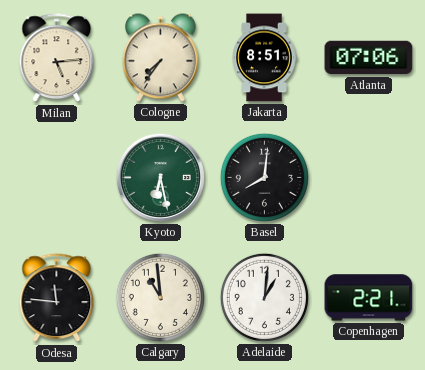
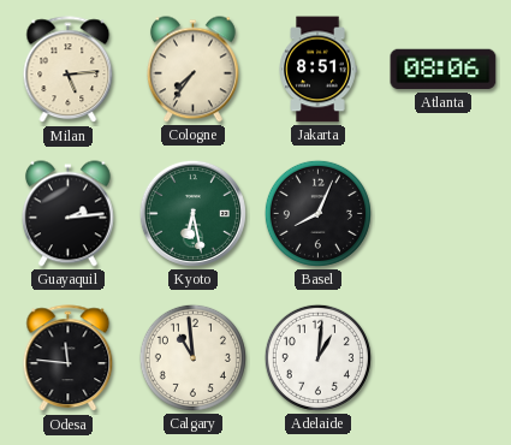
Atlanta: 07:06 -> 08:06 (444, 70)
Guayaquil: none -> 2:14 (67, 214)
Basel: 8:01 -> 8:04 (317, 213)
Copenhagen: 2:21 -> none (369, 298)
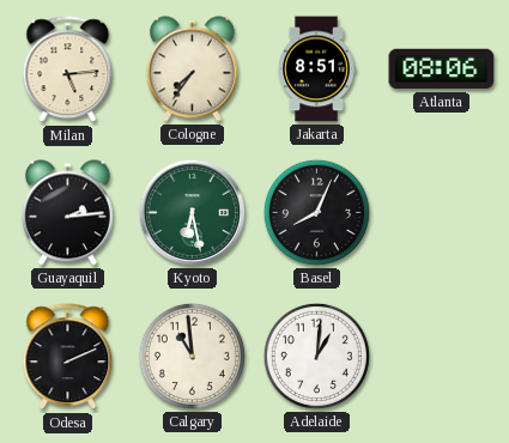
Odesa: 11:46 -> 2:11 (68, 357)
